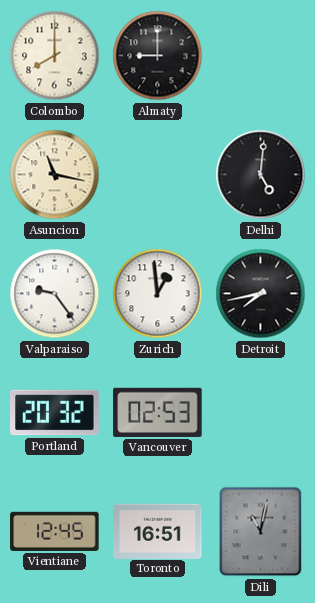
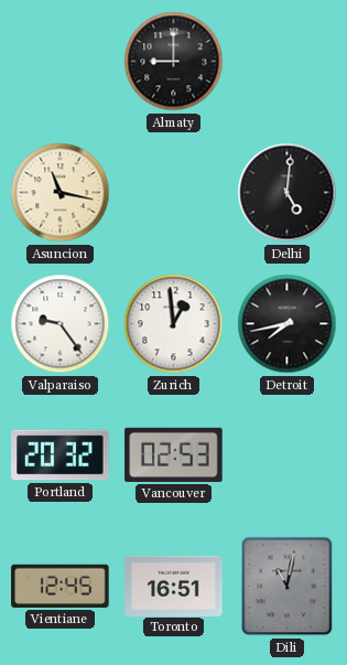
Colombo: 8:00 -> none (55, 56)
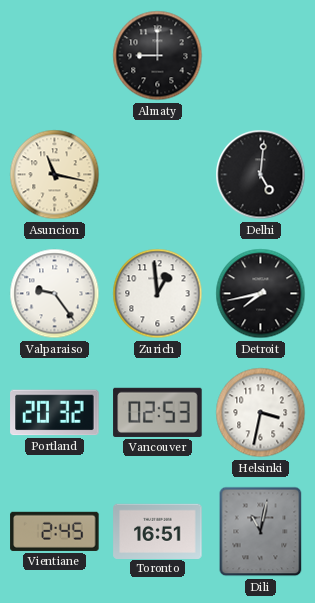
Helsinki: none -> 3:32 (261, 413)
Vientiane: 12:45 -> 2:45 (55, 531)
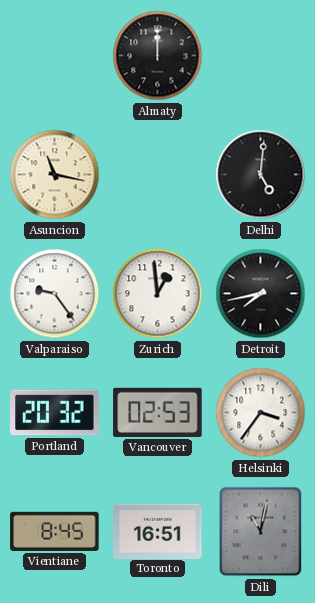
Almaty: 9:00 -> 12:00 (158, 56)
Helsinki: 3:32 -> 3:36 (261, 413)
Vientiane: 2:45 -> 8:45 (55, 531)
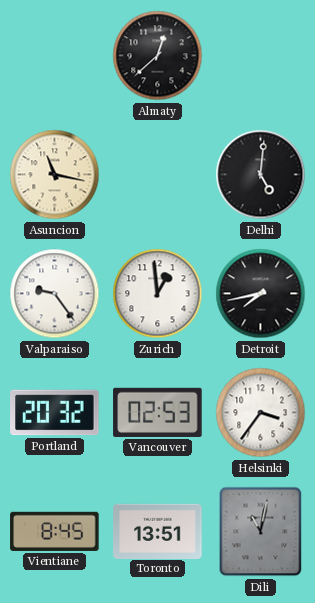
Almaty: 12:00 -> 12:38 (158, 56)
Toronto: 16:51 -> 13:51 (158, 531)
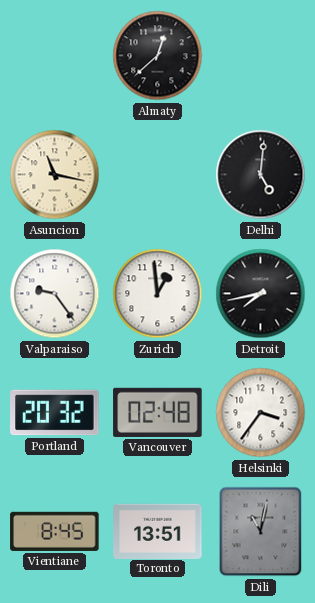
Vancouver: 02:53 -> 02:48 (158, 412)
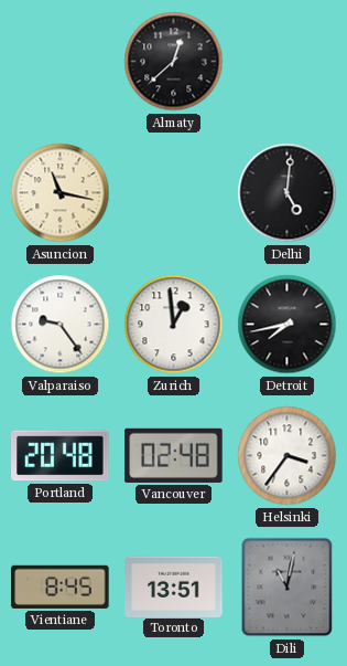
Portland: 20:32 -> 20:48 (61, 456)
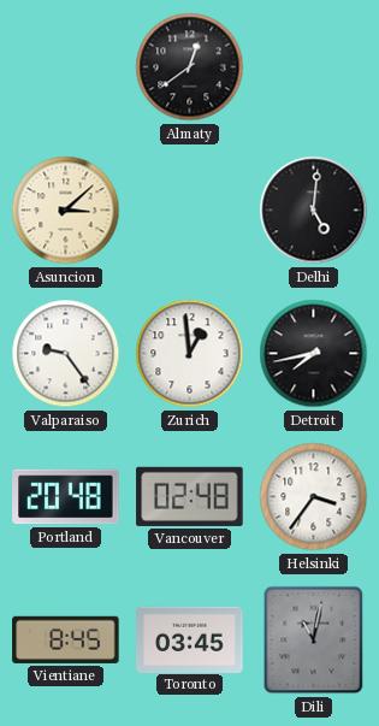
Almaty: 12:38 -> 12:39 (190, 67)
Asuncion: 11:17 -> 3:08 (66, 211)
Toronto: 13:51 -> 03:45 (190, 639)
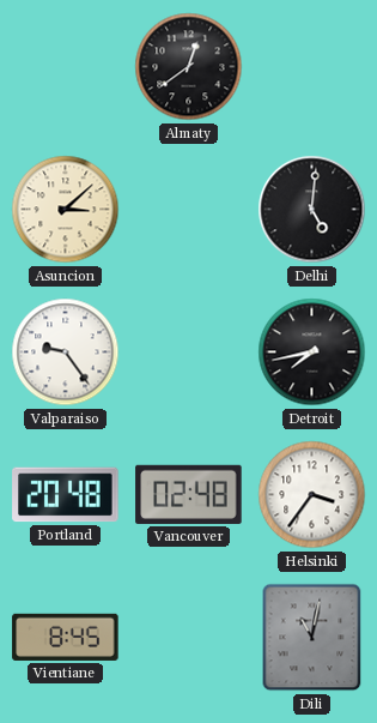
Zurich: 12:59 -> none (190, 354)
Toronto: 03:45 -> none (190, 639)
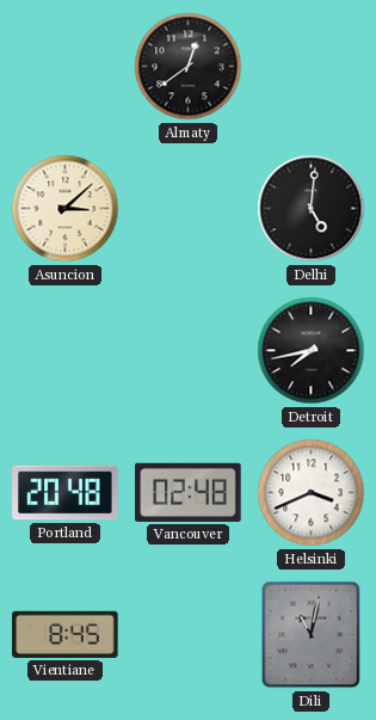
Valparaiso: 9:24 -> none (66, 353)
Helsinki: 3:36 -> 3:41 (312, 493)
